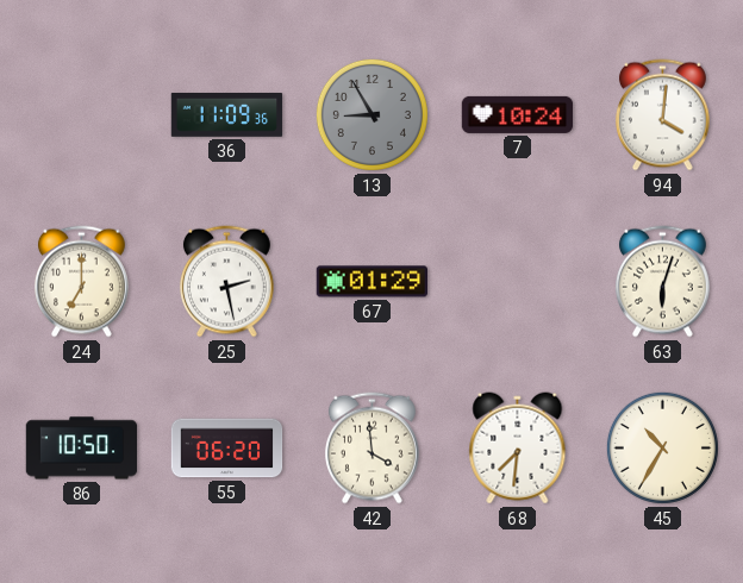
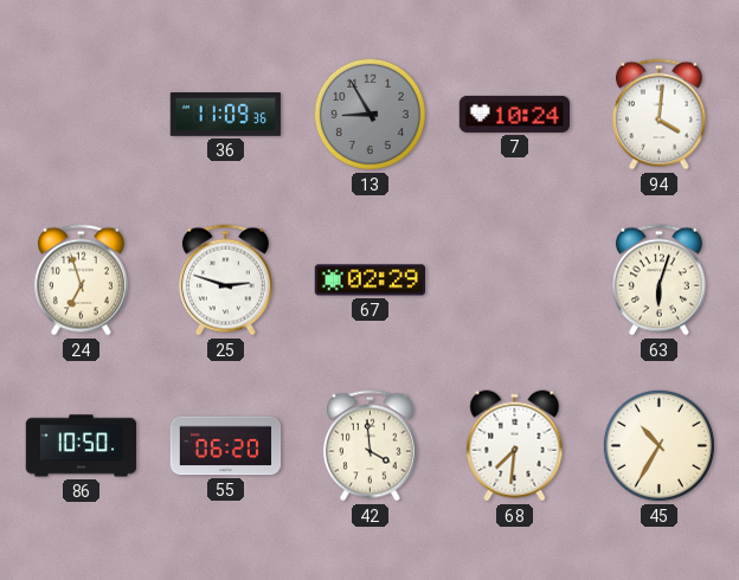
24: 7:00 -> 6:57 (81, 281)
25: 2:28 -> 2:48 (225, 281)
67: 01:29 -> 02:29 (369, 281)
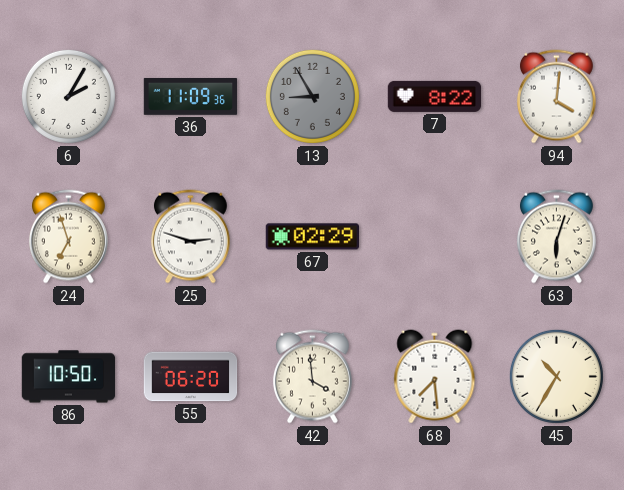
6: none -> 2:05 (68, 96)
7: 10:24 -> 8:22 (435, 96)
68: 7:31 -> 7:29 (435, 377)
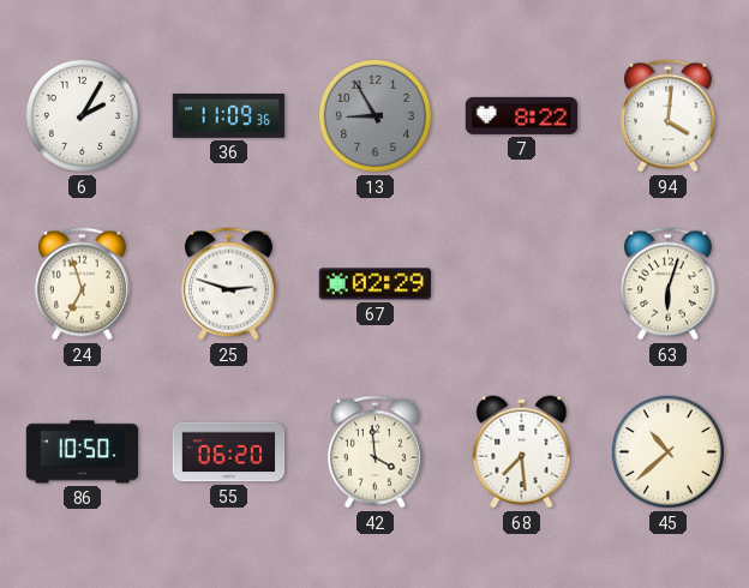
45: 10:35 -> 10:38 (667, 451)
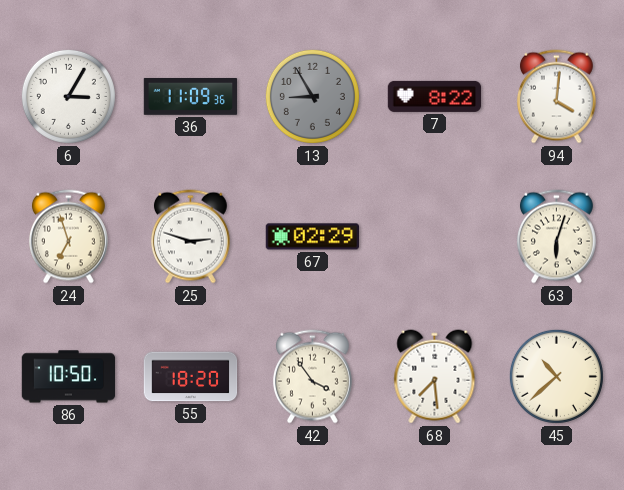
6: 2:05 -> 3:05 (68, 96)
55: 06:20 -> 18:20 (191, 377)
42: 3:59 -> 3:54 (312, 377)
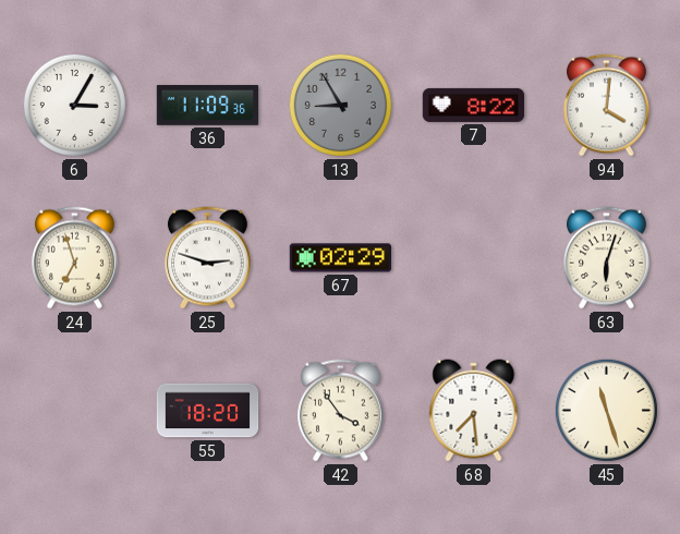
86: 10:50 -> none (69, 377)
45: 10:38 -> 11:27 (606, 410)
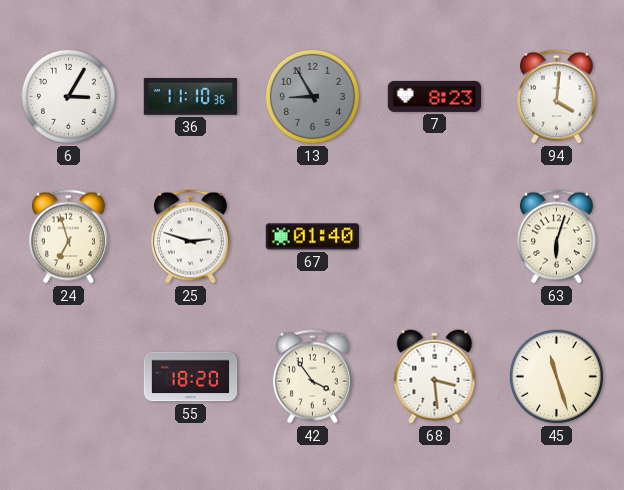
36: 11:09 -> 11:10 (191, 97)
7: 8:22 -> 8:23 (435, 96)
67: 02:29 -> 01:40 (312, 237)
68: 7:29 -> 3:29 (435, 377)
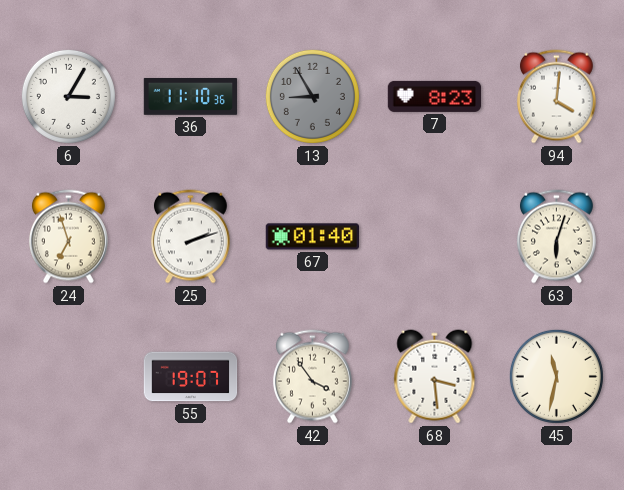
25: 2:48 -> 2:12 (190, 237)
55: 18:20 -> 19:07 (191, 377)
45: 11:27 -> 11:32 (556, 376)
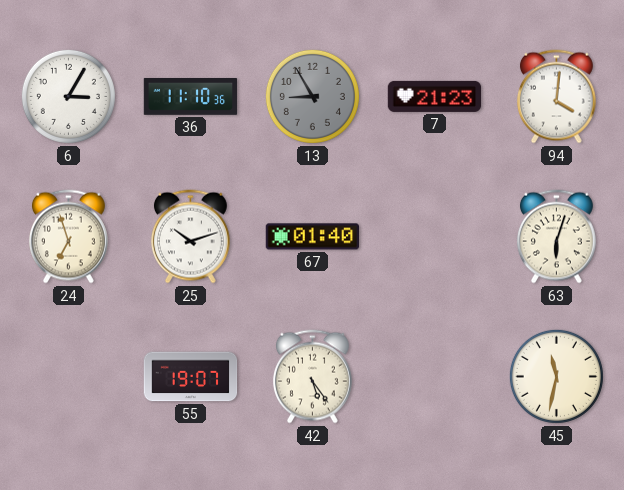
7: 8:23 -> 21:23 (435, 96)
25: 2:12 -> 10:12 (190, 237)
42: 3:54 -> 5:24 (312, 377)
68: 3:29 -> none (435, 377)
